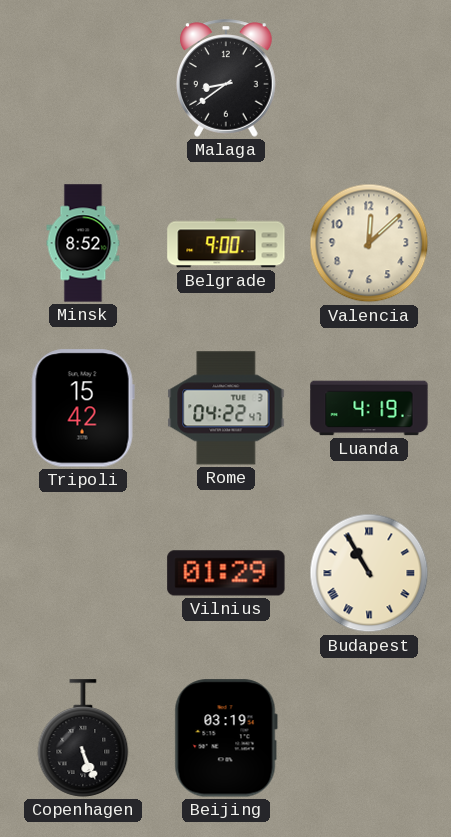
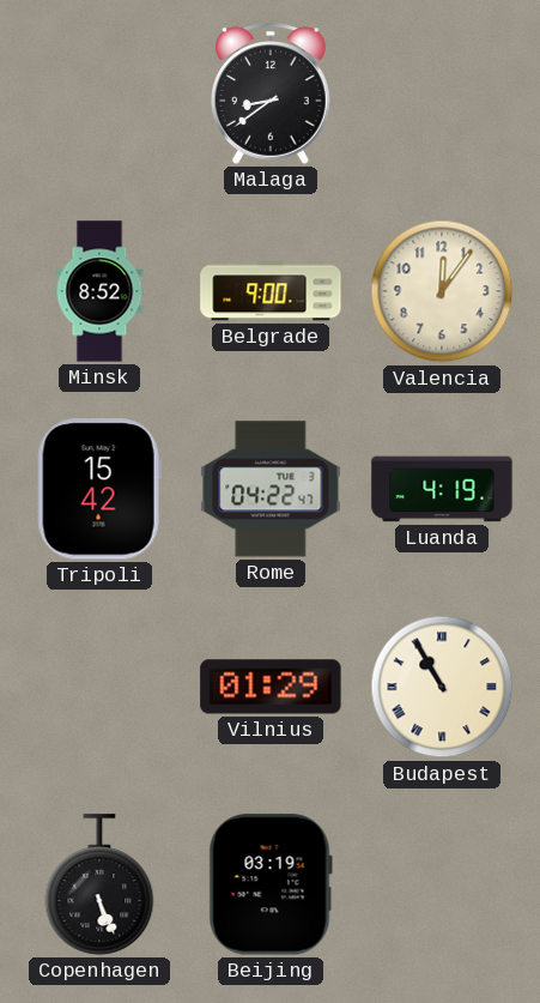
Valencia: 12:08 -> 12:06 (442, 291)
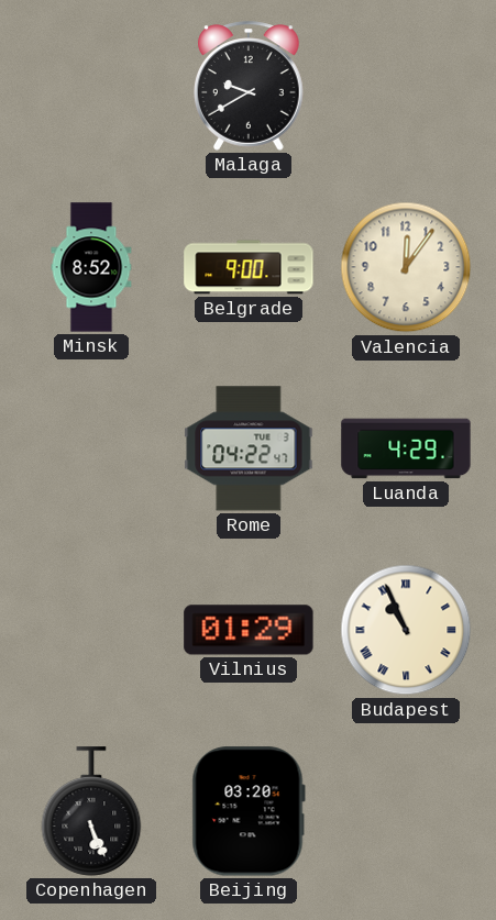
Malaga: 8:39 -> 9:40 (250, 86)
Tripoli: 15:42 -> none (99, 489)
Luanda: 4:19 -> 4:29 (406, 448)
Budapest: 10:55 -> 10:56 (406, 630)
Beijing: 03:19 -> 03:20 (249, 811)
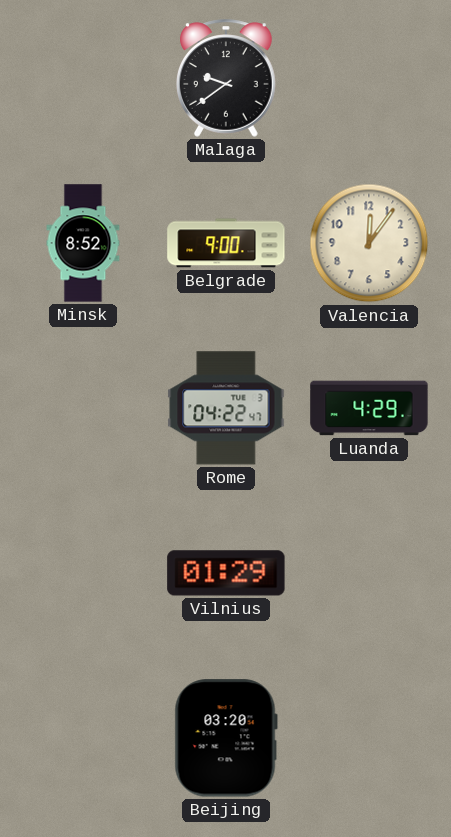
Malaga: 9:40 -> 9:39 (227, 78)
Budapest: 10:56 -> none (406, 630)
Copenhagen: 5:26 -> none (91, 811)
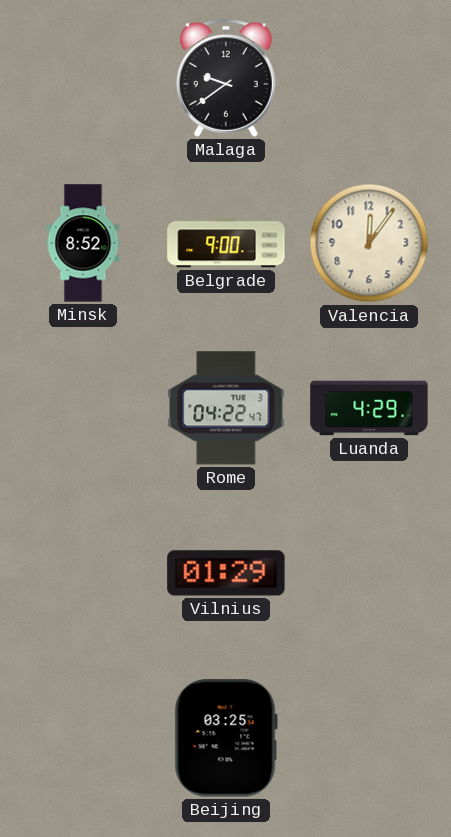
Beijing: 03:20 -> 03:25 (226, 738)
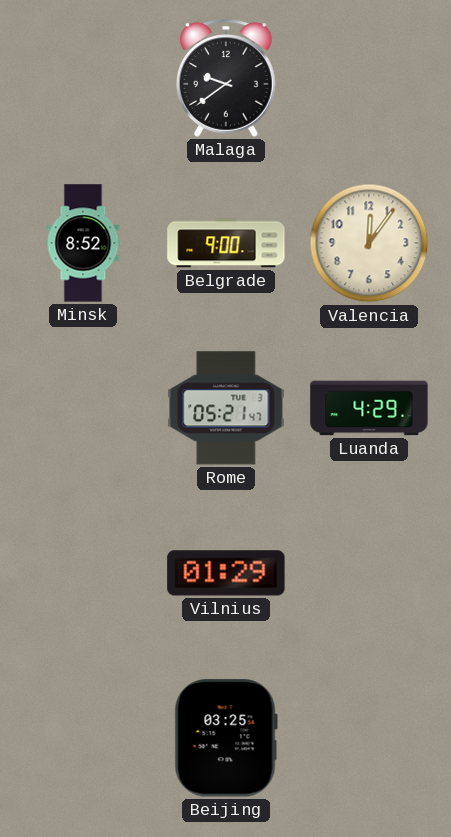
Rome: 04:22 -> 05:21 (226, 408)
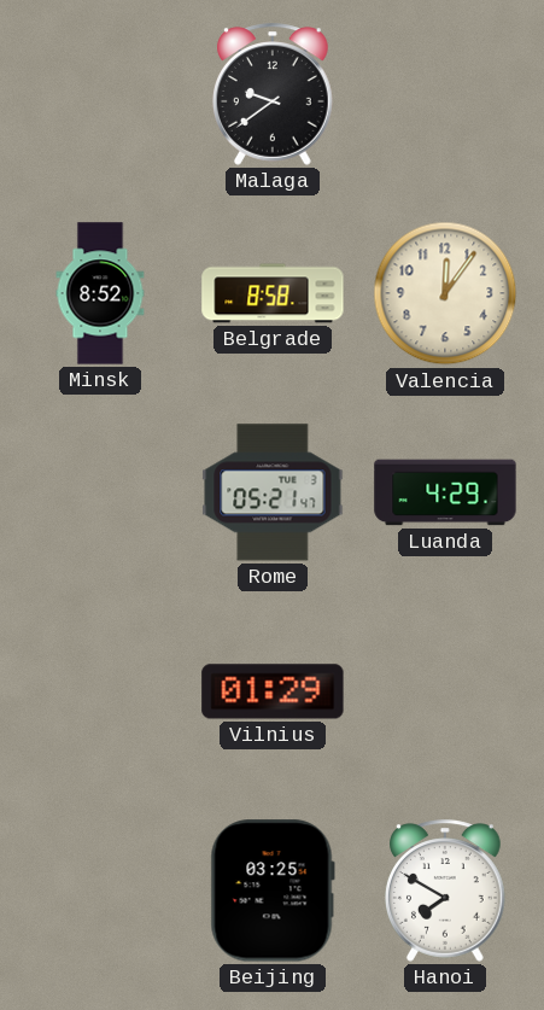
Belgrade: 9:00 -> 8:58 (273, 293)
Hanoi: none -> 7:50 (446, 891)
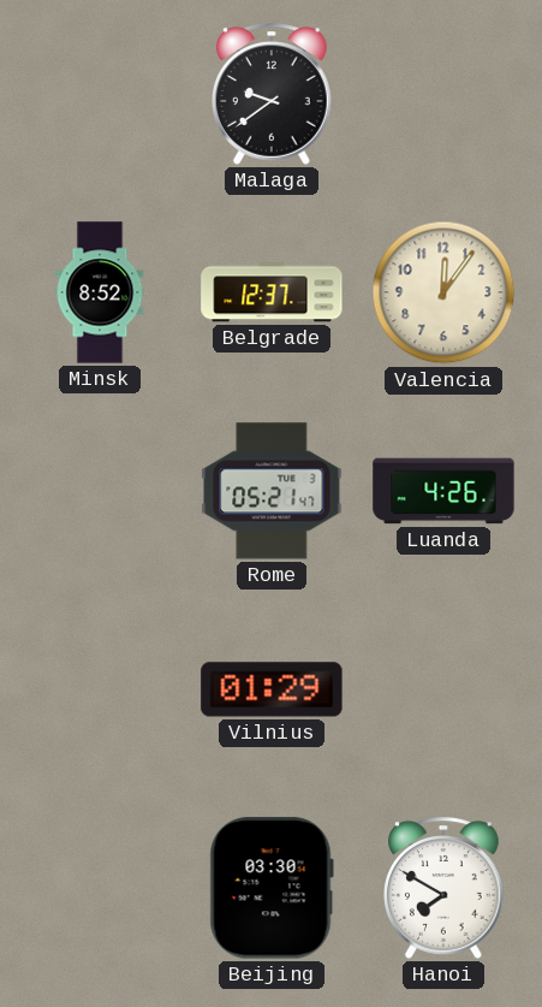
Belgrade: 8:58 -> 12:37 (272, 292)
Luanda: 4:29 -> 4:26 (443, 491)
Beijing: 03:25 -> 03:30 (272, 888)
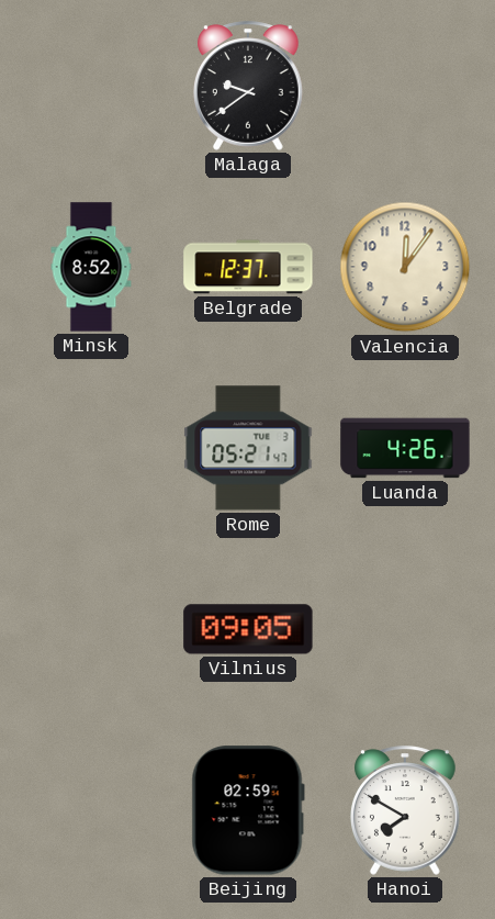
Vilnius: 01:29 -> 09:05 (248, 629)
Beijing: 03:30 -> 02:59 (248, 810)
